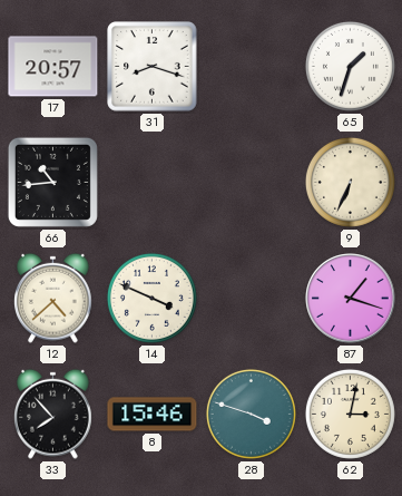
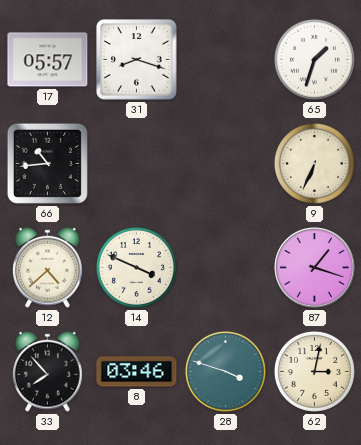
17: 20:57 -> 05:57 (48, 60)
8: 15:46 -> 03:46 (137, 372)
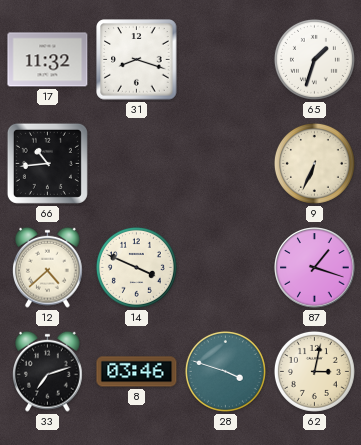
17: 05:57 -> 11:32 (48, 60)
33: 7:53 -> 7:12 (48, 371)
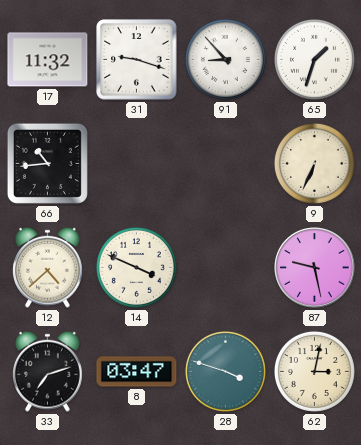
31: 8:18 -> 9:18 (137, 60)
91: none -> 8:53 (225, 59)
87: 1:18 -> 9:28 (315, 268)
8: 03:46 -> 03:47 (137, 372)
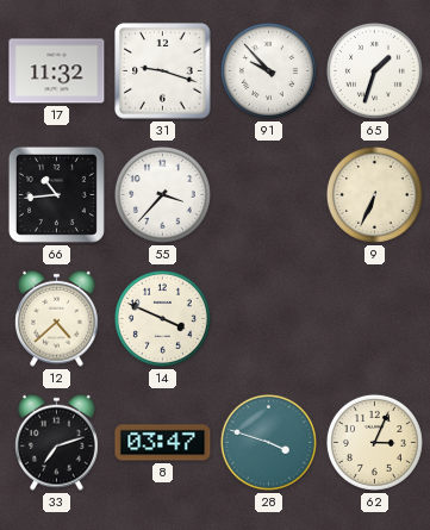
91: 8:53 -> 9:53 (268, 70)
55: none -> 3:37 (162, 194)
87: 9:28 -> none (315, 268)
62: 3:02 -> 3:04 (374, 442)
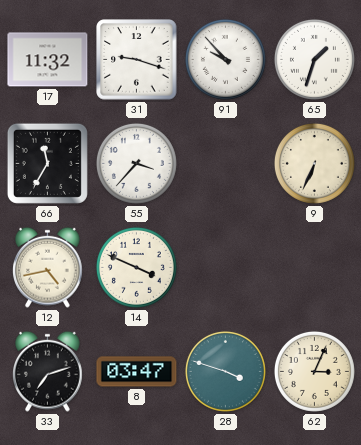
66: 10:44 -> 11:35 (47, 163)
12: 4:38 -> 4:43 (48, 267)
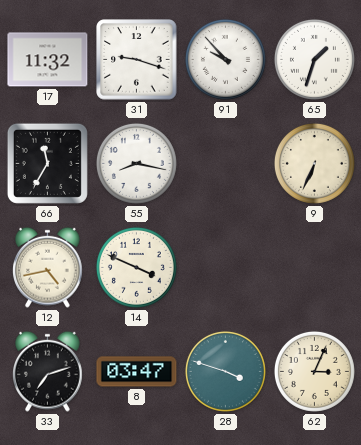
55: 3:37 -> 8:17 (136, 163)
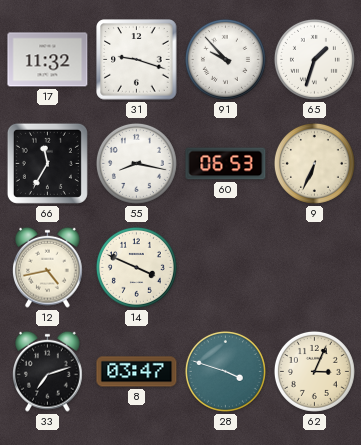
60: none -> 06:53 (226, 164)
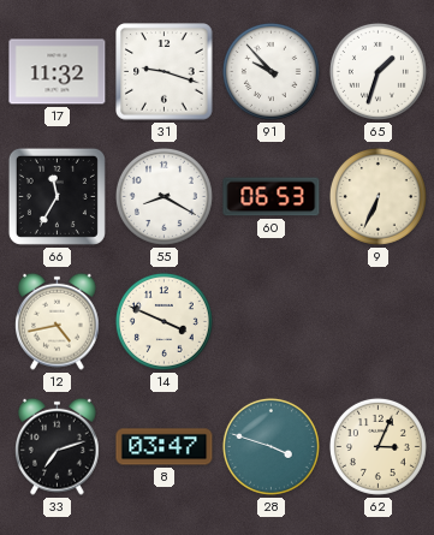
55: 8:17 -> 8:20 (164, 196)
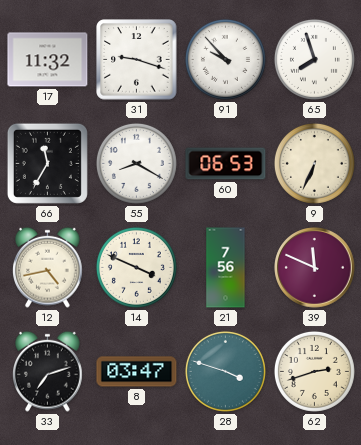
65: 1:33 -> 7:57 (314, 59)
21: none -> 7:56 (226, 268)
39: none -> 11:49 (315, 268)
62: 3:04 -> 2:42 (314, 371)
